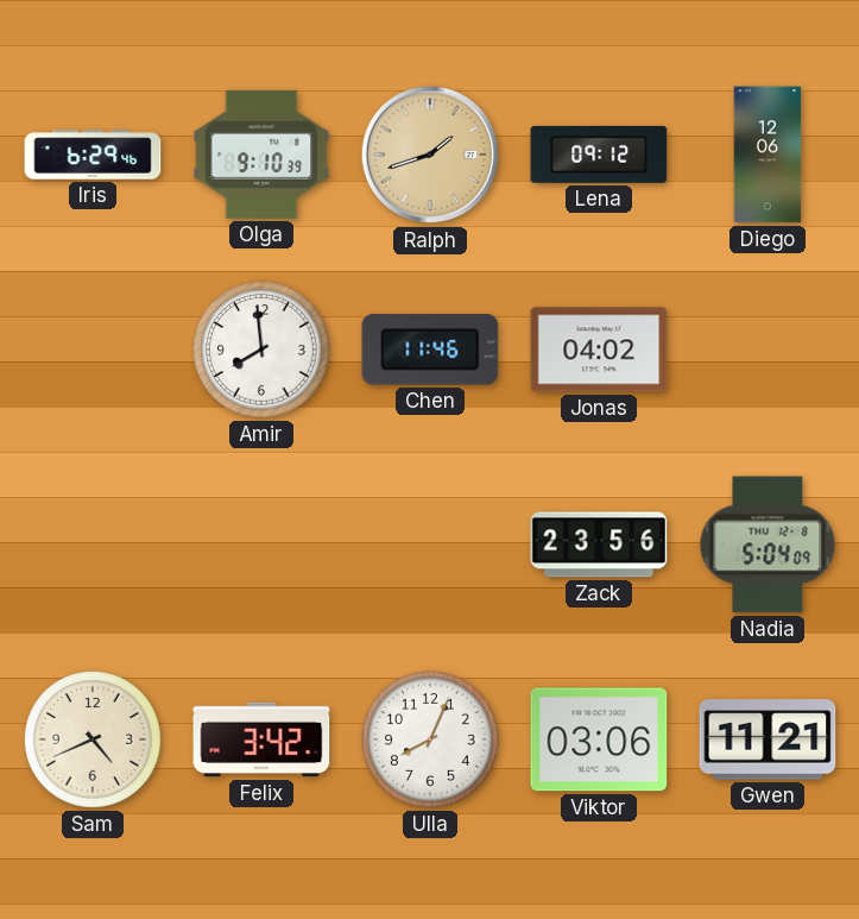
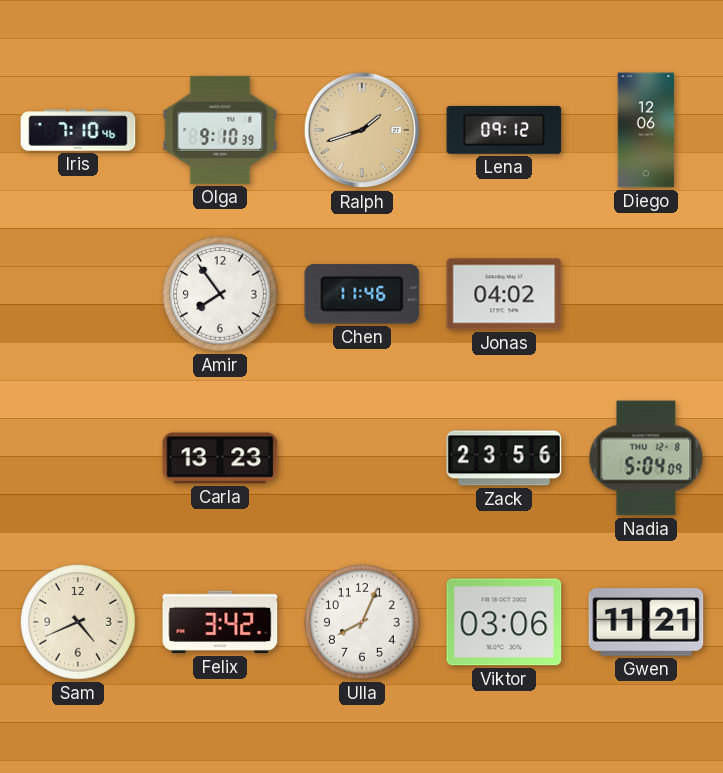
Iris: 6:29 -> 7:10 (78, 130)
Amir: 7:59 -> 7:54 (221, 295)
Carla: none -> 13:23 (220, 458)
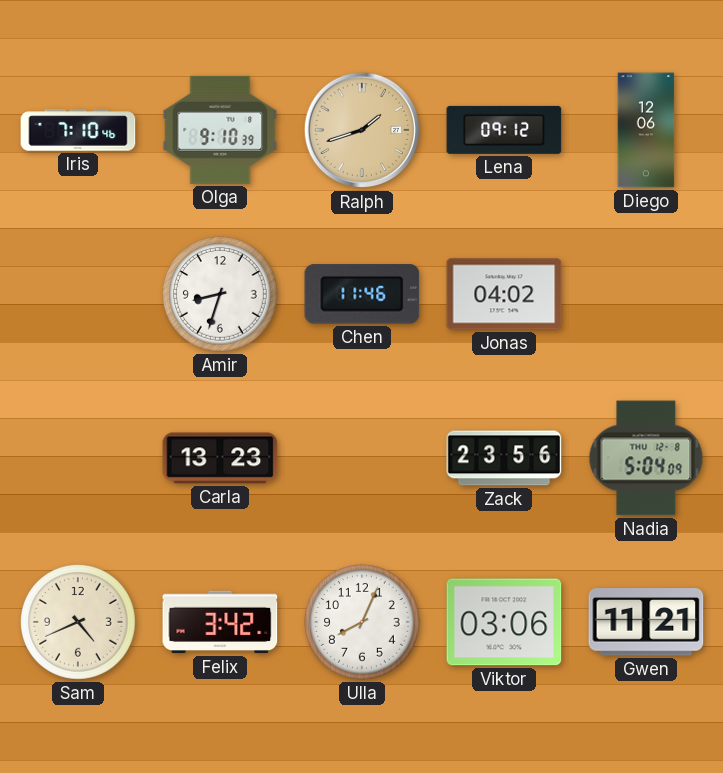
Amir: 7:54 -> 8:33 (221, 295)
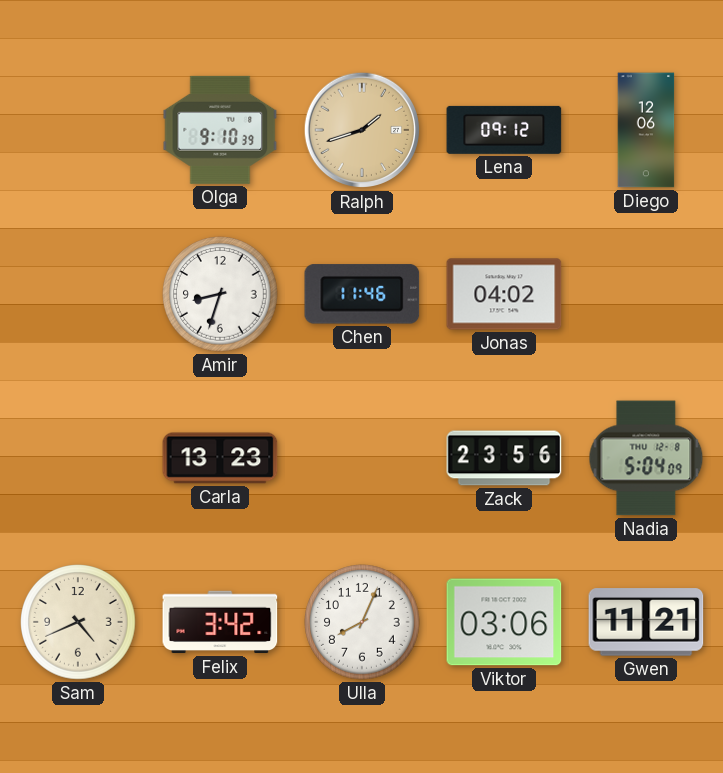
Iris: 7:10 -> none (78, 130)
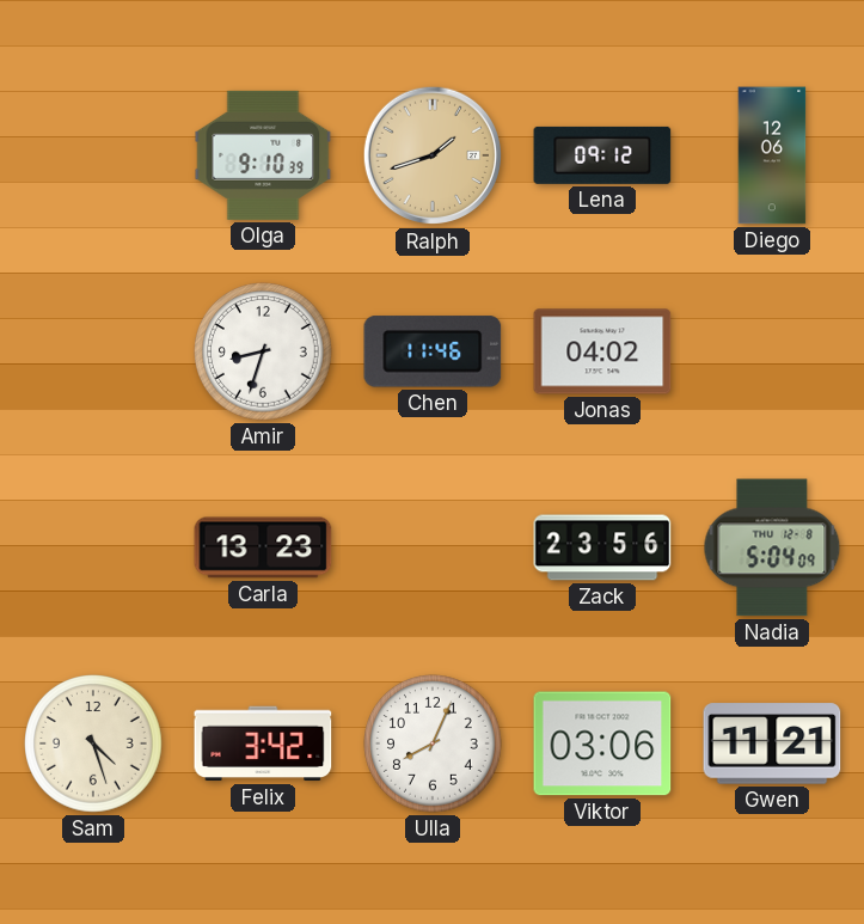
Sam: 4:41 -> 4:27 (94, 745)
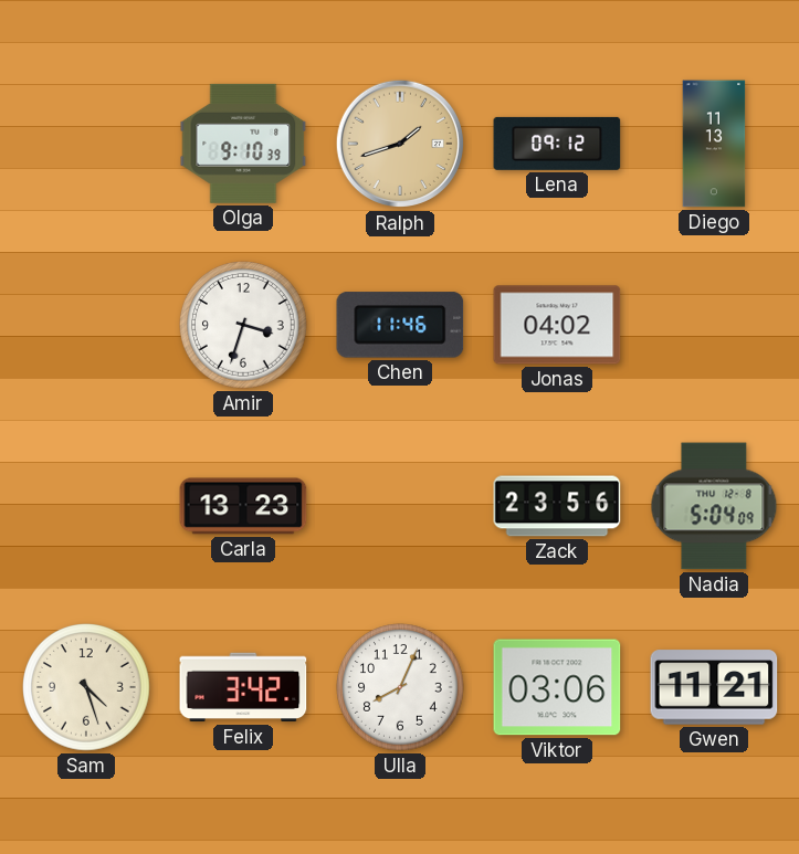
Diego: 12:06 -> 11:13 (714, 144)
Amir: 8:33 -> 3:33 (244, 326)
